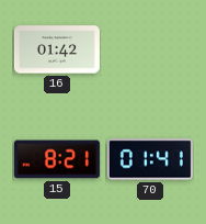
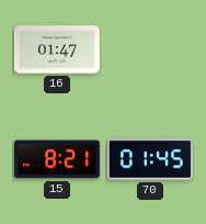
16: 01:42 -> 01:47 (57, 49)
70: 01:41 -> 01:45 (150, 159)
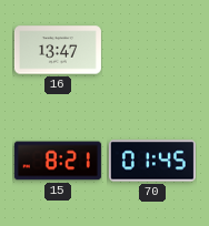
16: 01:47 -> 13:47 (58, 50)
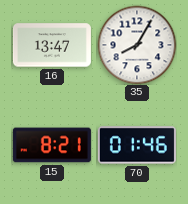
35: none -> 8:05 (137, 45)
70: 01:45 -> 01:46 (137, 145)
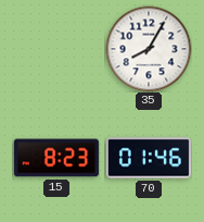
16: 13:47 -> none (52, 45)
15: 8:21 -> 8:23 (56, 158)
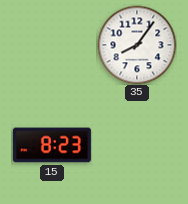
35: 8:05 -> 8:06 (137, 45)
70: 01:46 -> none (149, 158)
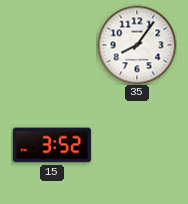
15: 8:23 -> 3:52 (52, 145)
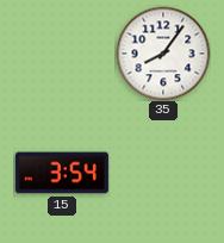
15: 3:52 -> 3:54 (62, 173)
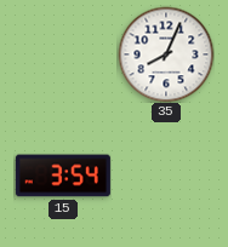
35: 8:06 -> 8:04 (166, 54)
